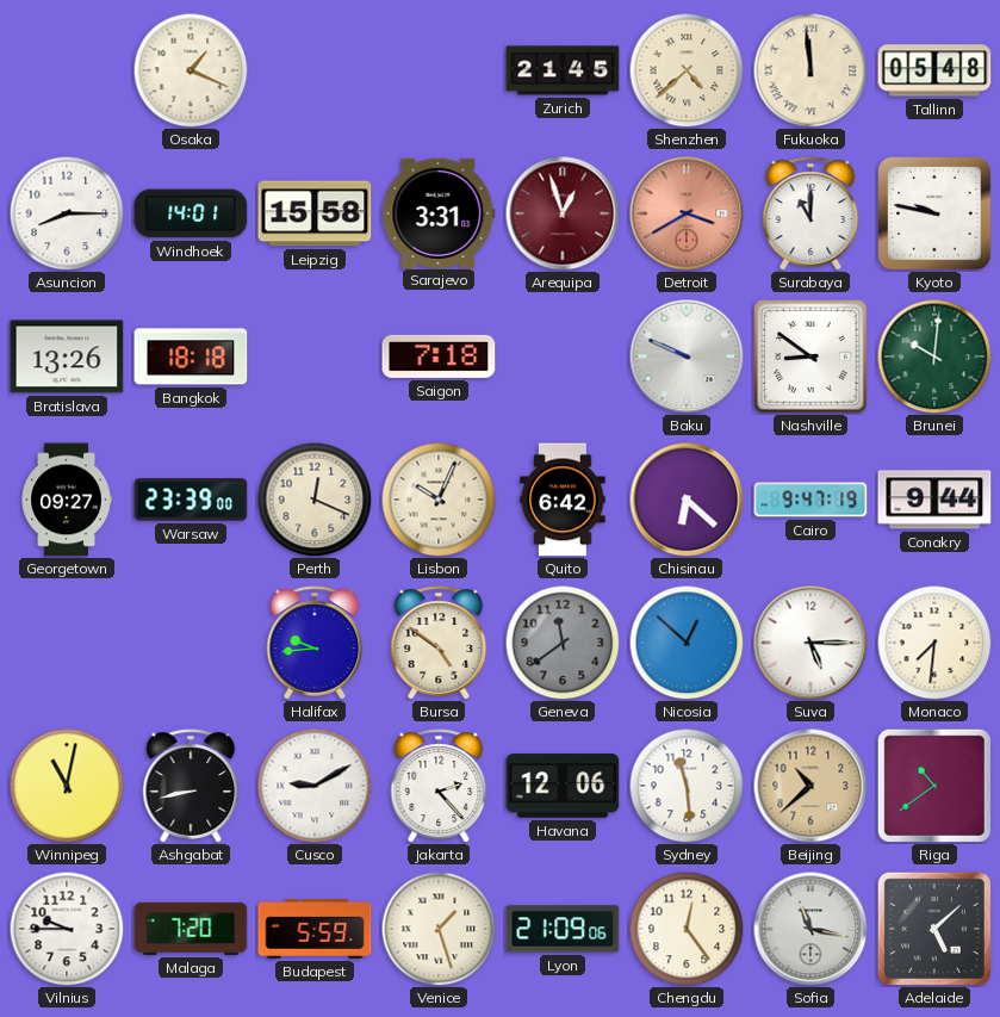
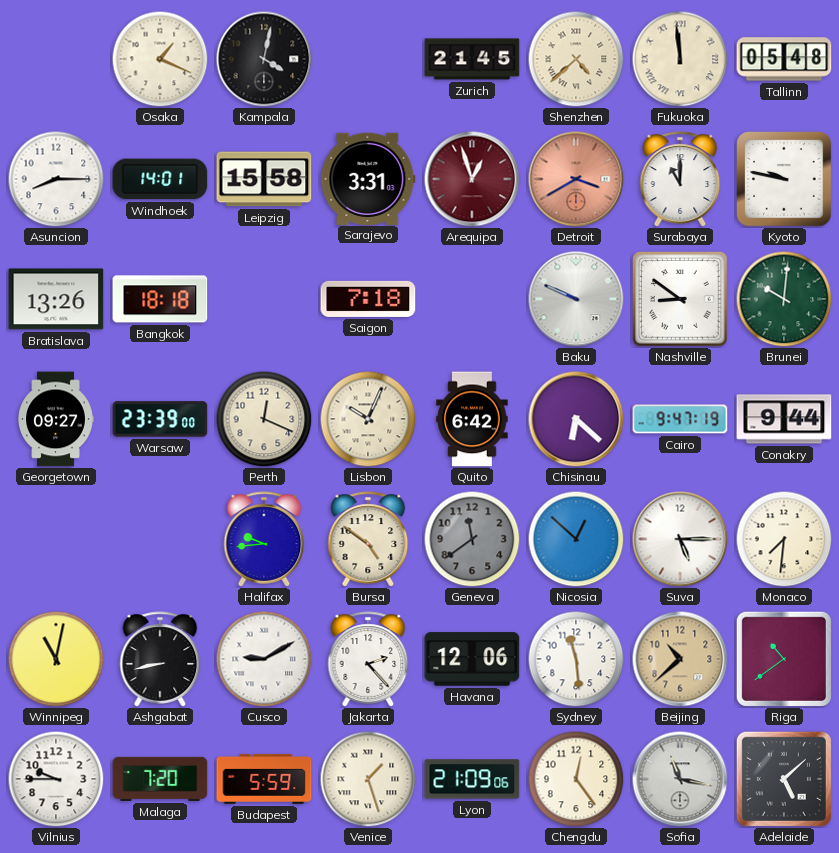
Kampala: none -> 4:02 (264, 59)
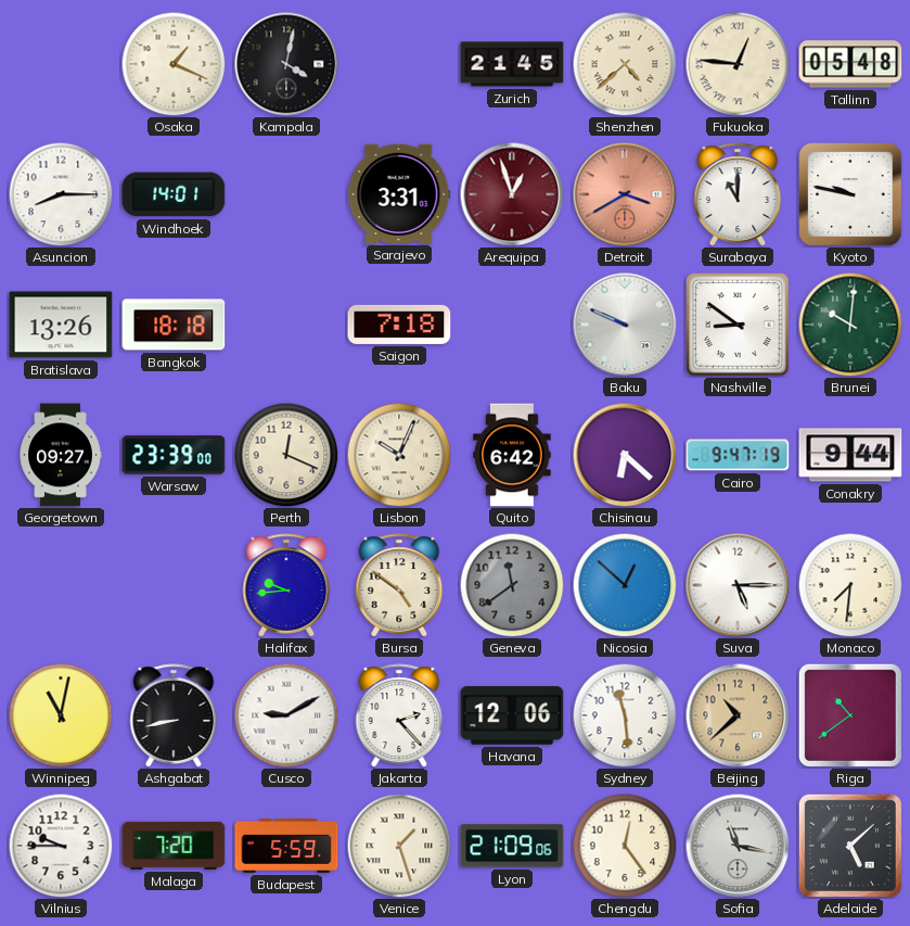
Fukuoka: 11:59 -> 12:46 (738, 64)
Leipzig: 15:58 -> none (264, 179)
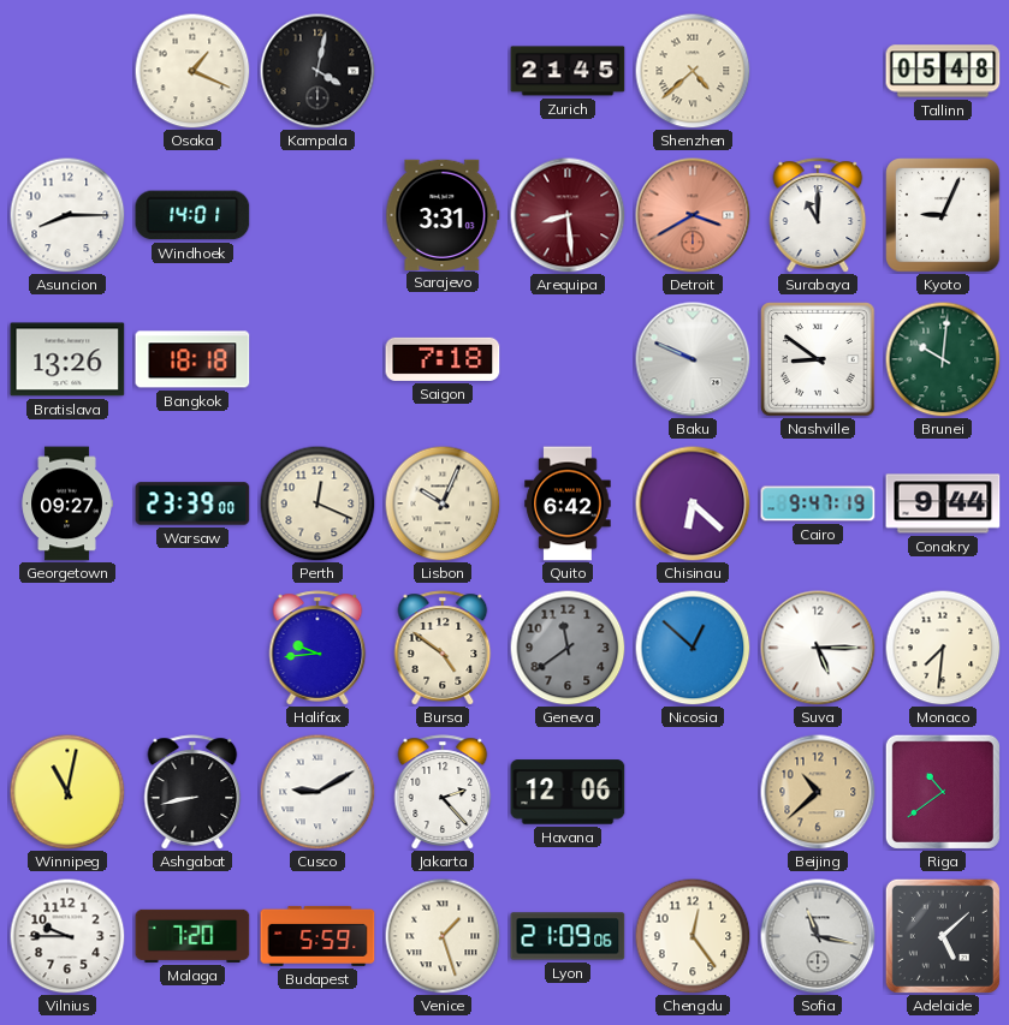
Fukuoka: 12:46 -> none (738, 64)
Arequipa: 12:57 -> 8:29 (568, 215)
Kyoto: 9:47 -> 9:04 (943, 215)
Sydney: 11:29 -> none (625, 715)
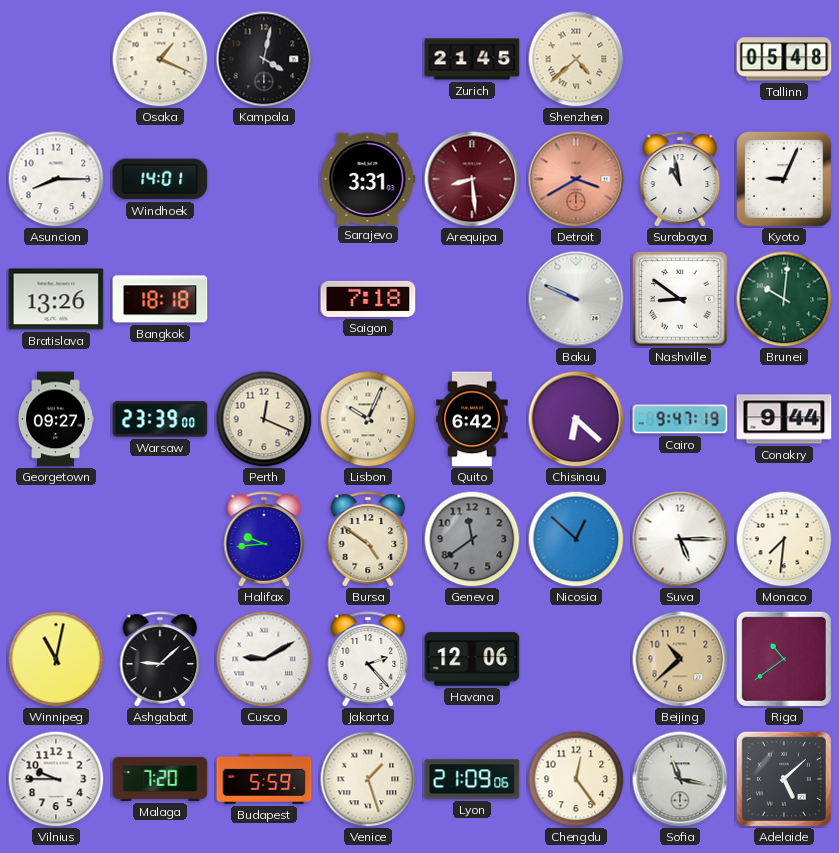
Surabaya: 11:00 -> 10:58 (680, 179)
Ashgabat: 8:43 -> 9:08 (160, 659)
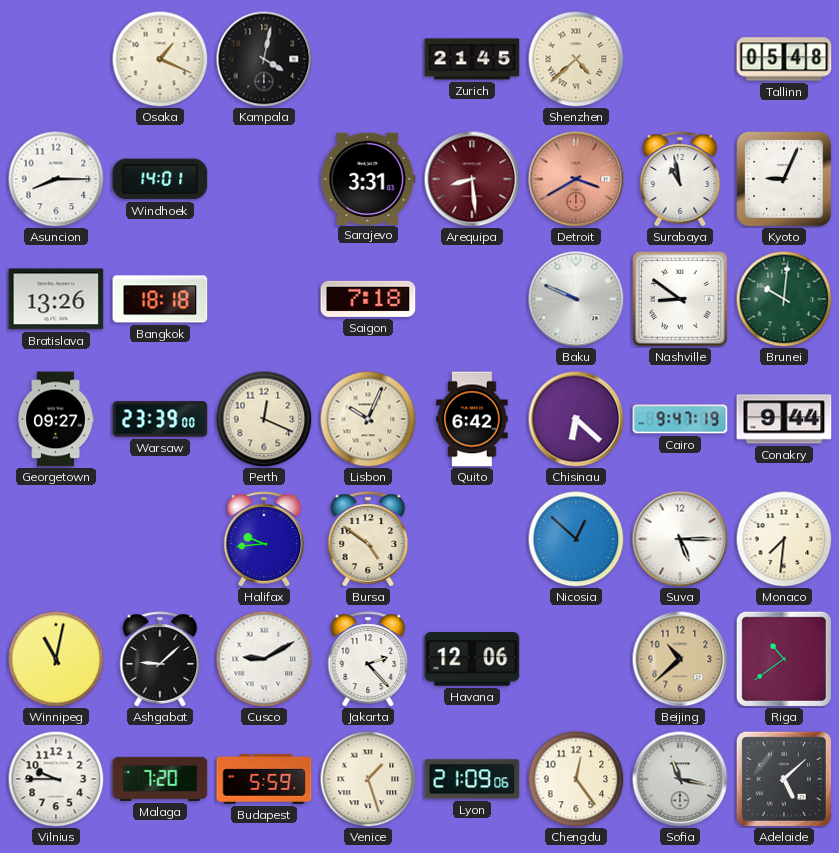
Geneva: 11:39 -> none (472, 539)
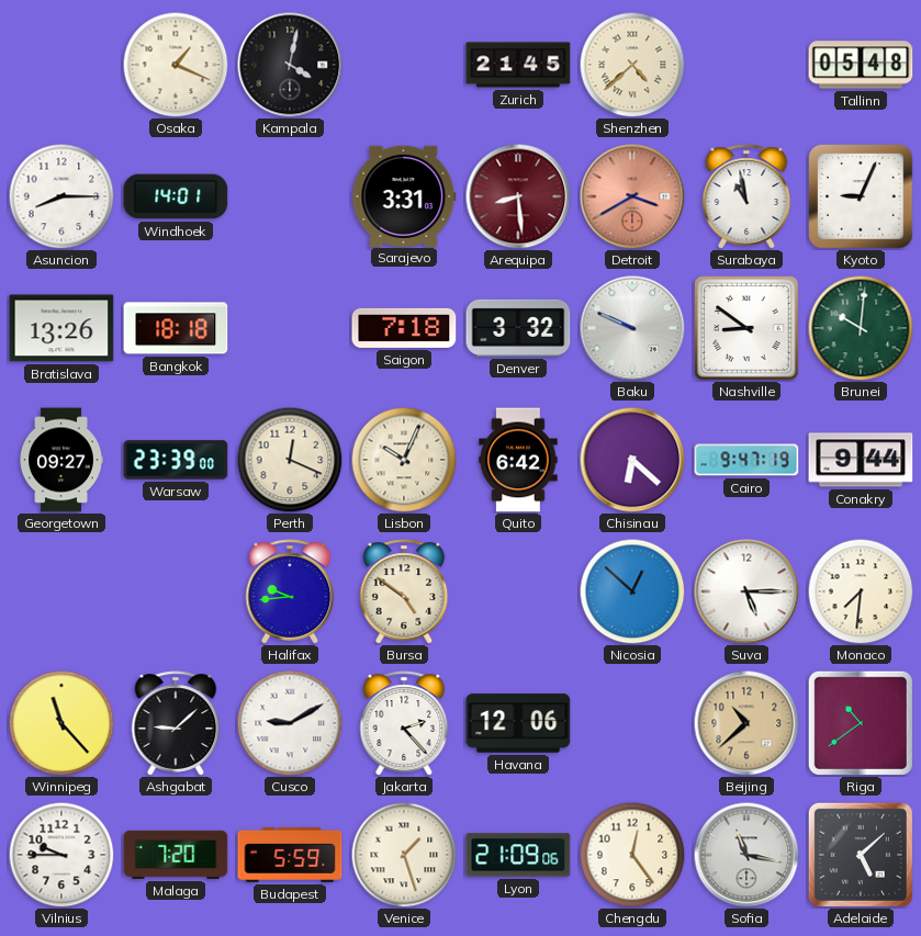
Denver: none -> 3:32 (518, 328)
Winnipeg: 11:02 -> 11:23 (61, 723)
